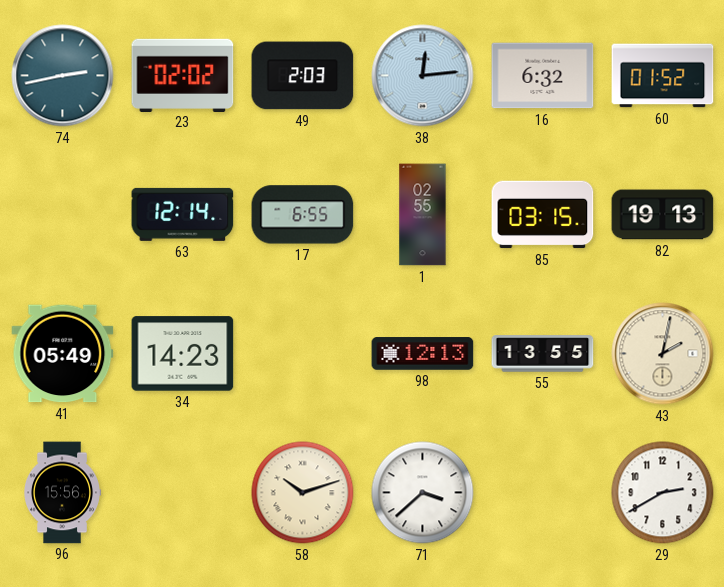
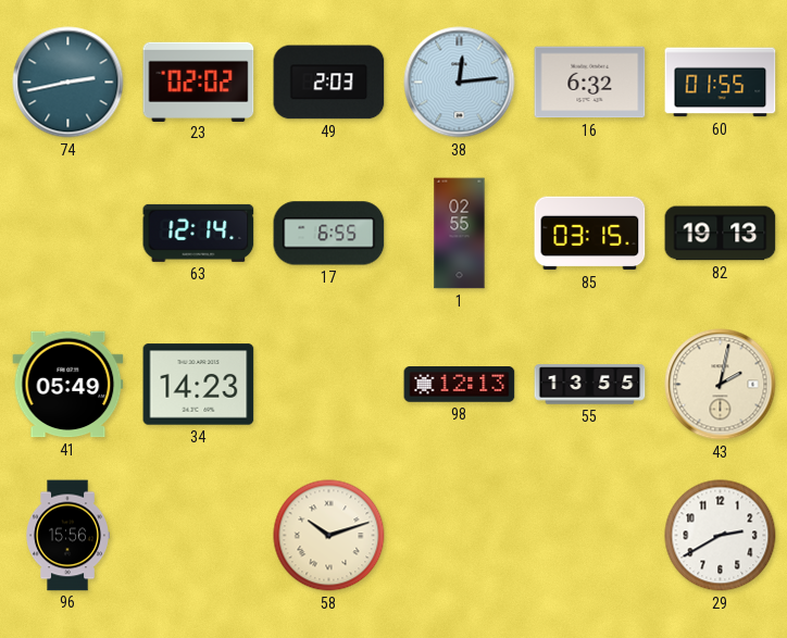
60: 01:52 -> 01:55 (721, 83)
71: 3:38 -> none (423, 493)
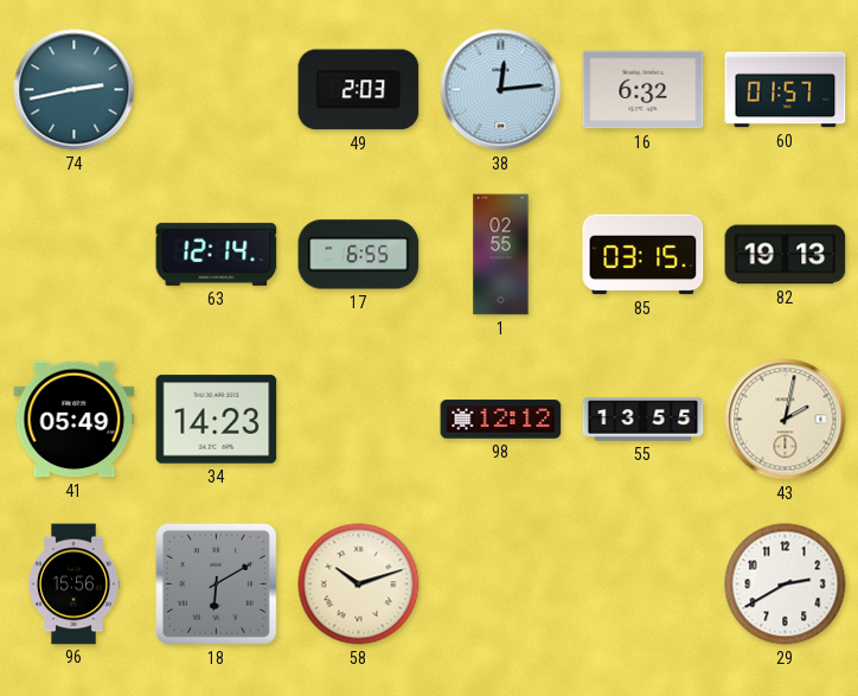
23: 02:02 -> none (199, 82)
60: 01:55 -> 01:57 (786, 90)
98: 12:13 -> 12:12 (501, 420)
18: none -> 6:10 (216, 583)
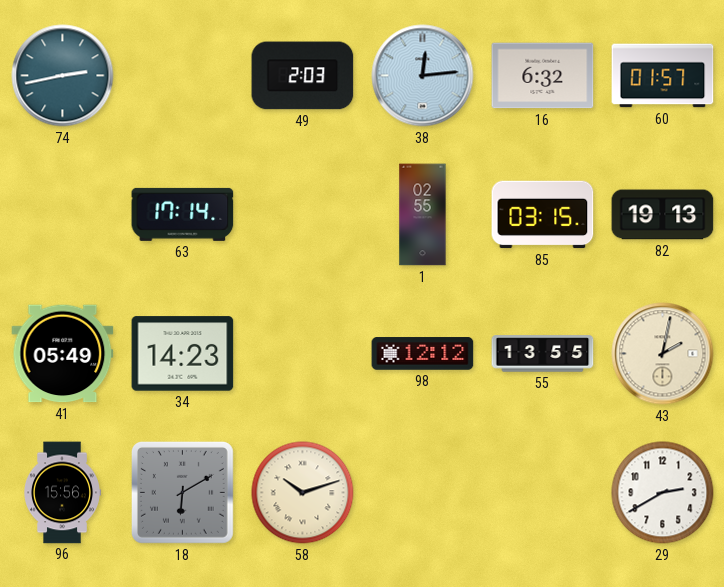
63: 12:14 -> 17:14 (183, 214)
17: 6:55 -> none (359, 255)
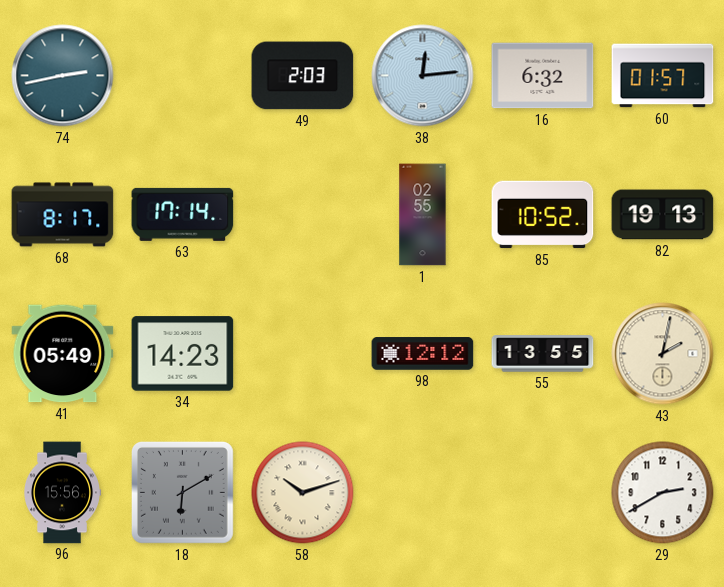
68: none -> 8:17 (63, 215)
85: 03:15 -> 10:52 (543, 215)
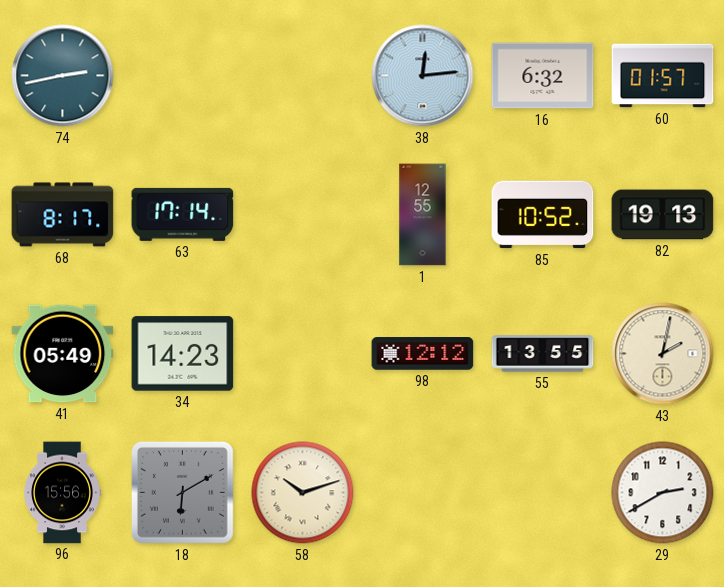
49: 2:03 -> none (303, 76)
1: 02:55 -> 12:55 (423, 215)
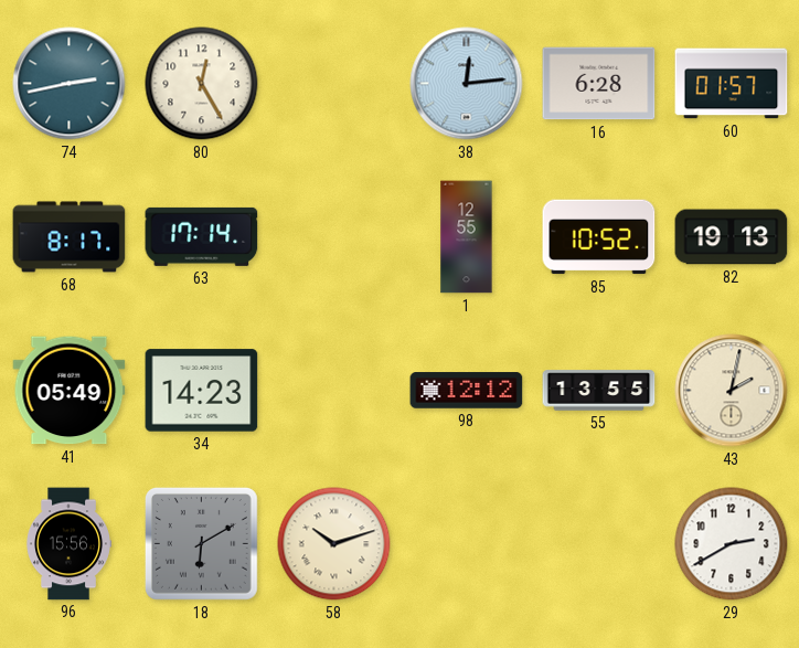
80: none -> 12:25 (202, 84)
16: 6:32 -> 6:28 (599, 84)
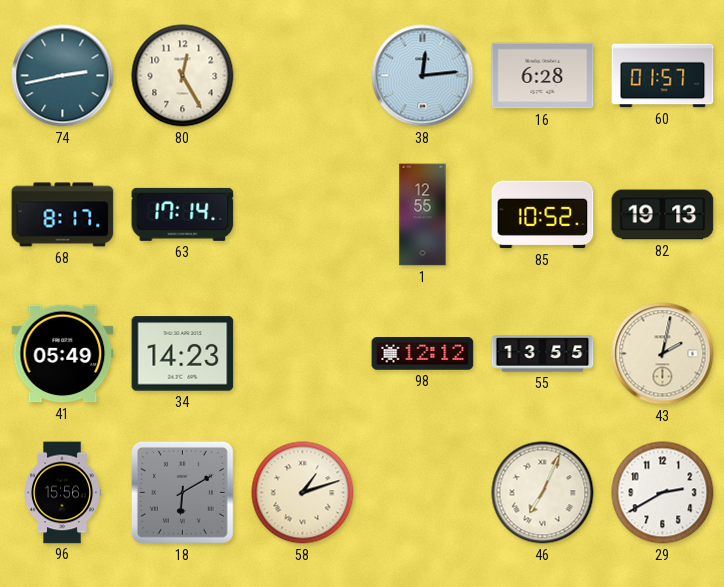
58: 10:12 -> 1:12 (303, 493)
46: none -> 7:04 (543, 493)
